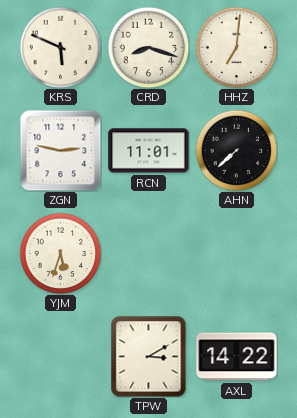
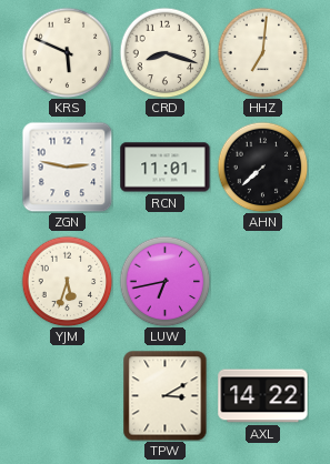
LUW: none -> 6:43 (164, 281)
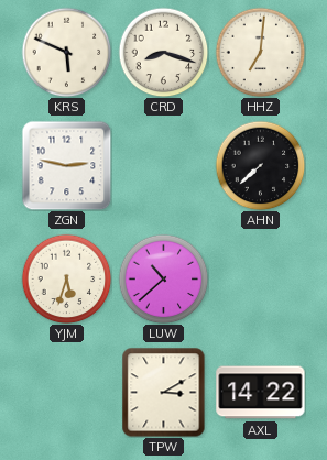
RCN: 11:01 -> none (166, 168)
LUW: 6:43 -> 10:38 (163, 278)
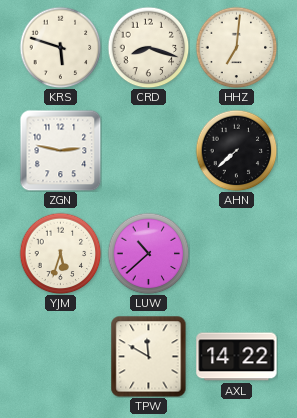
KRS: 5:49 -> 5:48 (60, 47)
TPW: 3:10 -> 11:50 (149, 356)
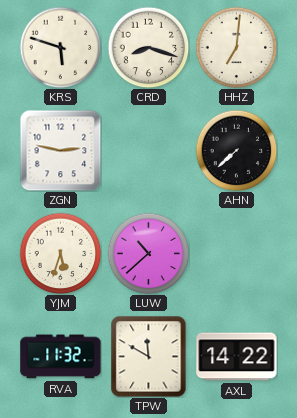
RVA: none -> 11:32 (61, 357)
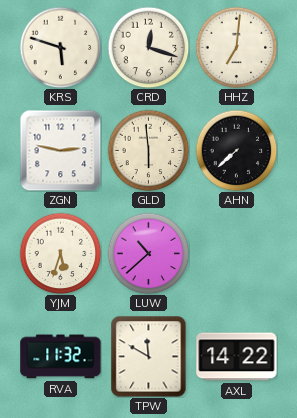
CRD: 8:18 -> 12:18 (148, 47)
GLD: none -> 5:59 (148, 150)
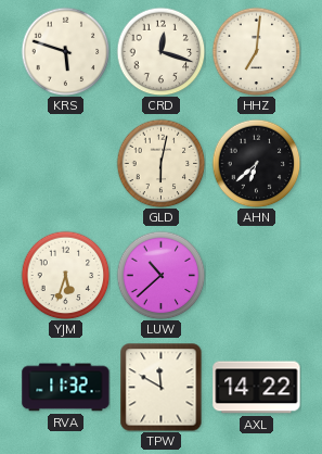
ZGN: 2:47 -> none (60, 150)
GLD: 5:59 -> 6:02 (160, 163)
AHN: 7:38 -> 6:38 (256, 163)
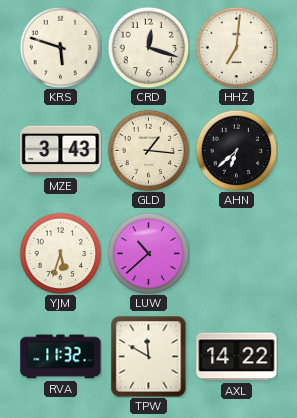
MZE: none -> 3:43 (61, 151)
GLD: 6:02 -> 1:16 (148, 150)
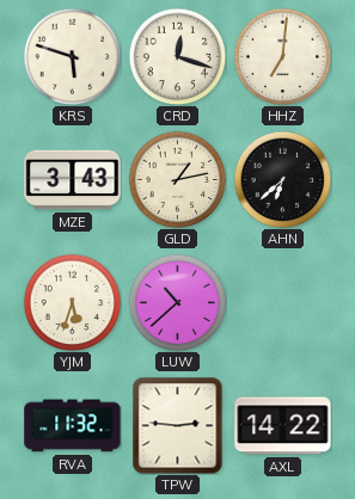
GLD: 1:16 -> 1:13 (177, 179)
TPW: 11:50 -> 2:46 (178, 425)
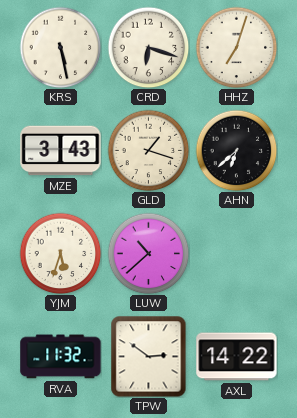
KRS: 5:48 -> 5:28 (60, 47)
CRD: 12:18 -> 6:18 (148, 47)
HHZ: 7:01 -> 7:03 (236, 47)
GLD: 1:13 -> 1:18 (148, 150)
TPW: 2:46 -> 2:51 (149, 356)
